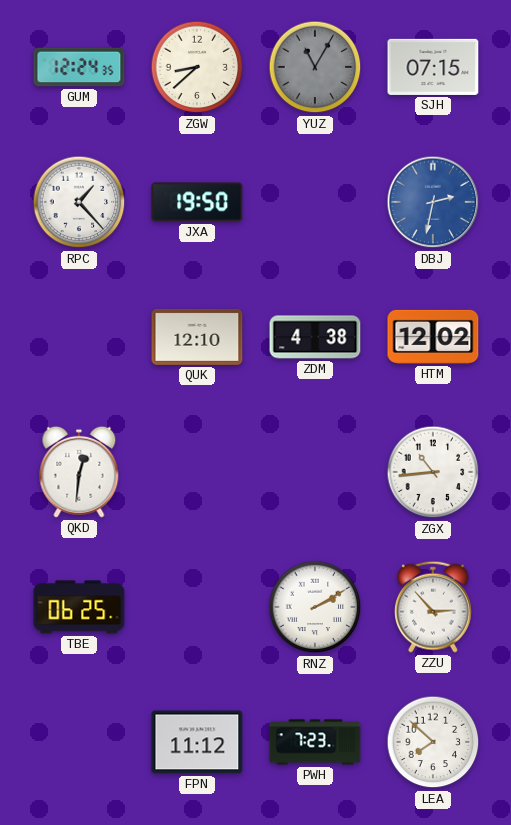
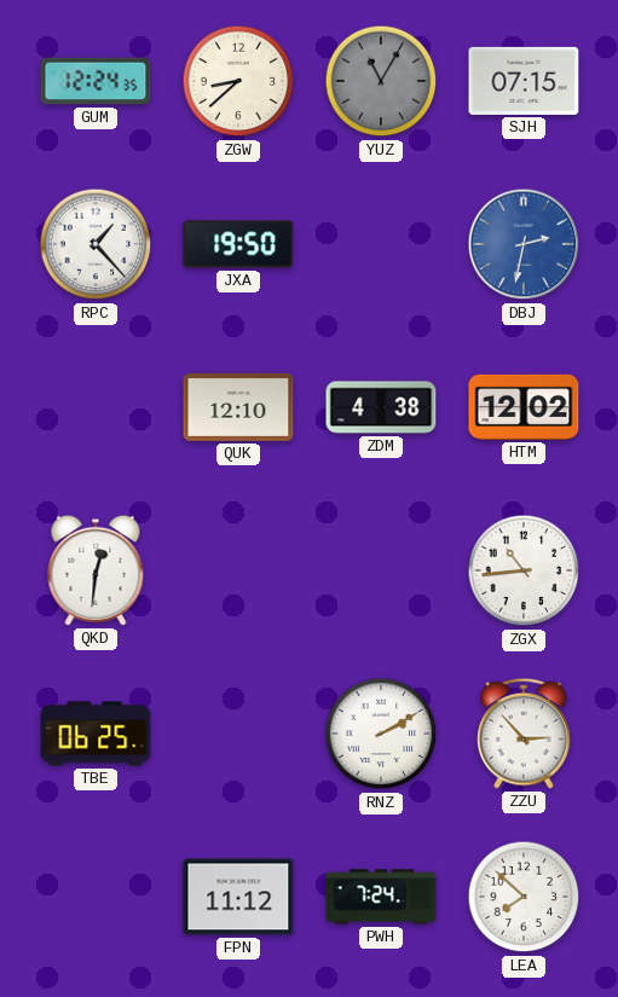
PWH: 7:23 -> 7:24 (381, 897)
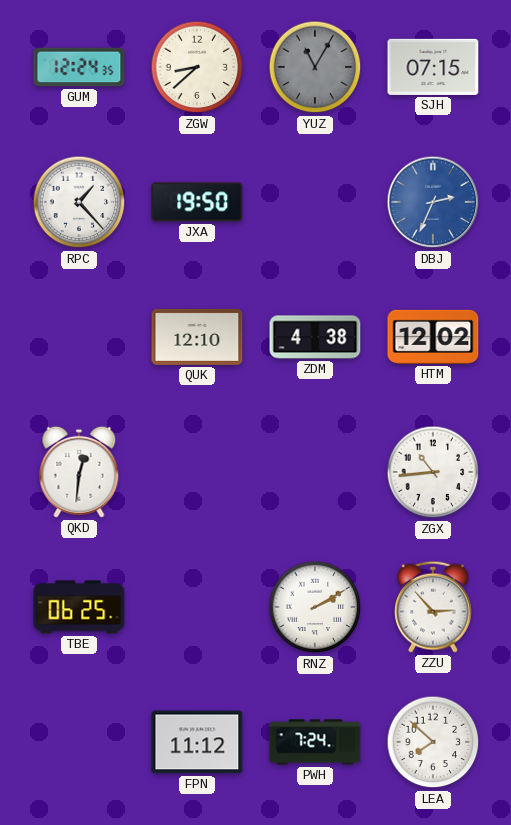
DBJ: 2:32 -> 2:34 (433, 202)
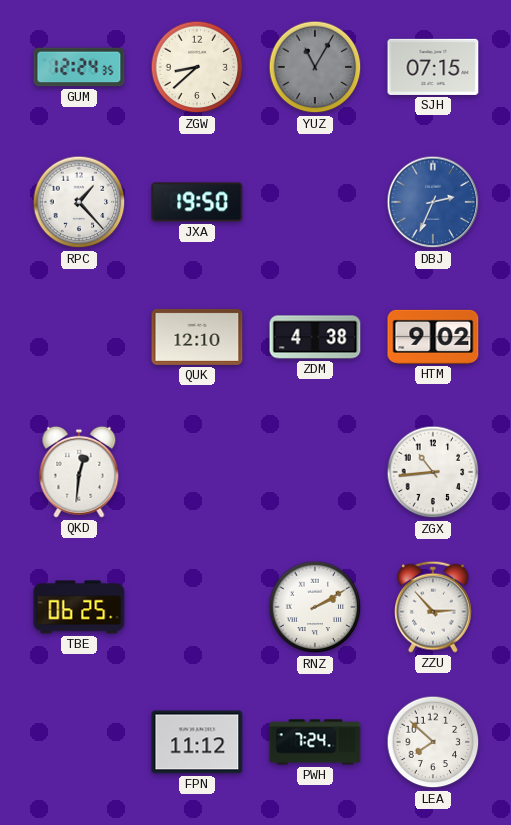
HTM: 12:02 -> 9:02 (433, 337)
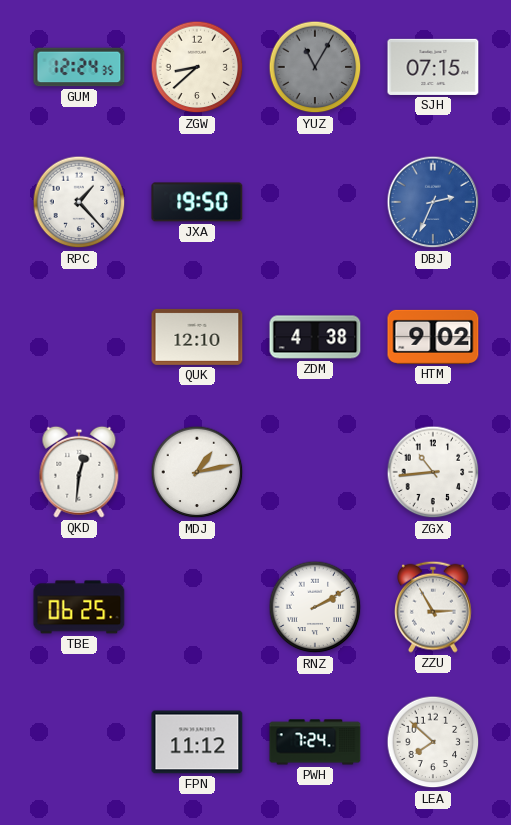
MDJ: none -> 1:13 (197, 472)
ZZU: 2:53 -> 2:55 (434, 607)
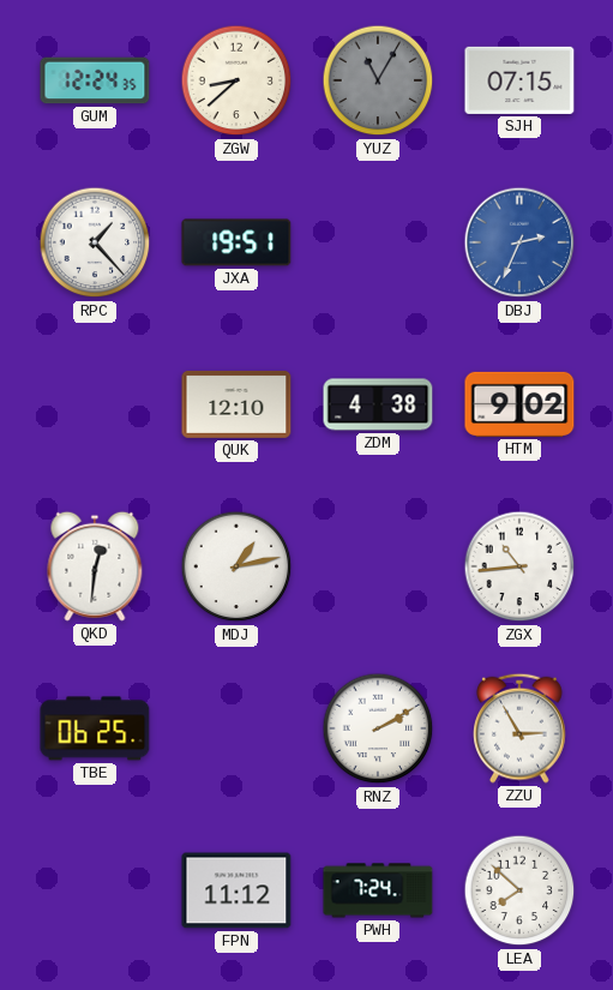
JXA: 19:50 -> 19:51 (236, 242)
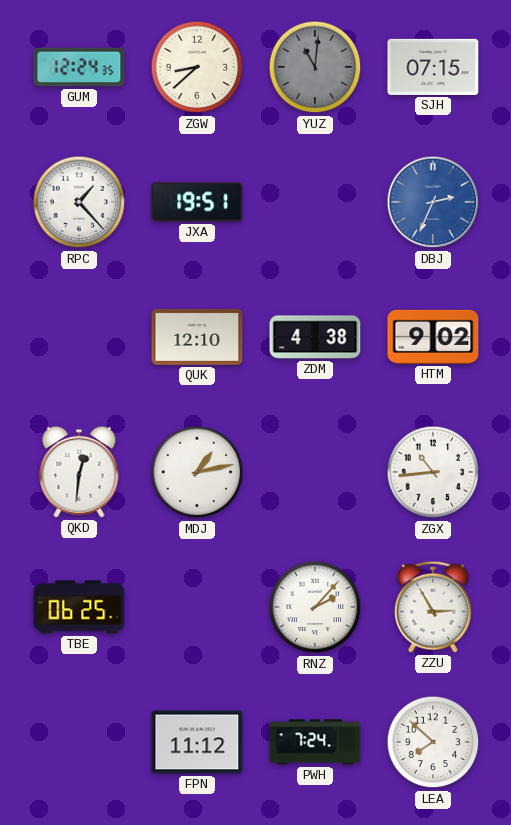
YUZ: 11:05 -> 11:01 (315, 67)
RNZ: 2:10 -> 2:07 (315, 607)
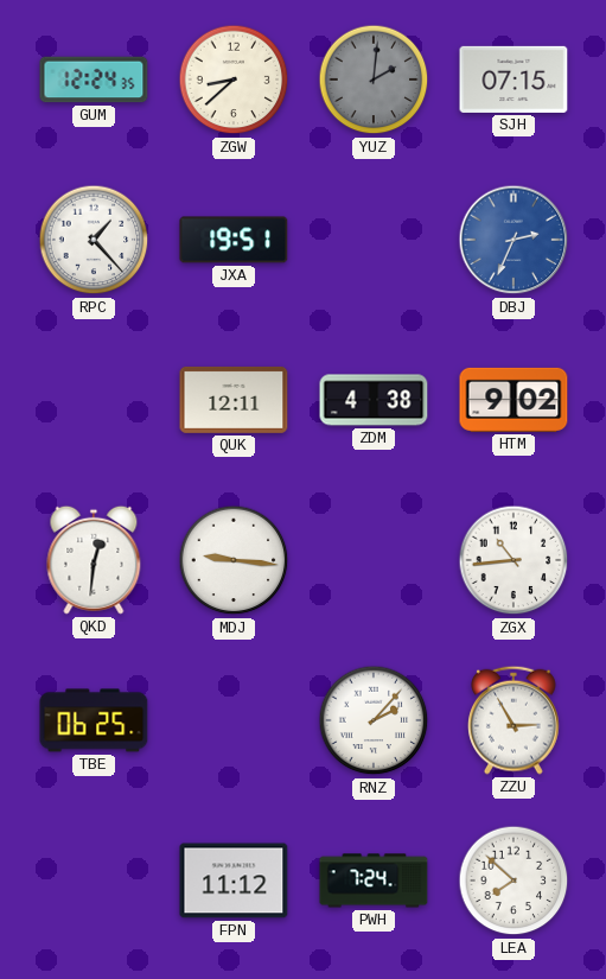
YUZ: 11:01 -> 2:01 (374, 80)
QUK: 12:10 -> 12:11 (234, 400)
MDJ: 1:13 -> 9:16 (234, 560)
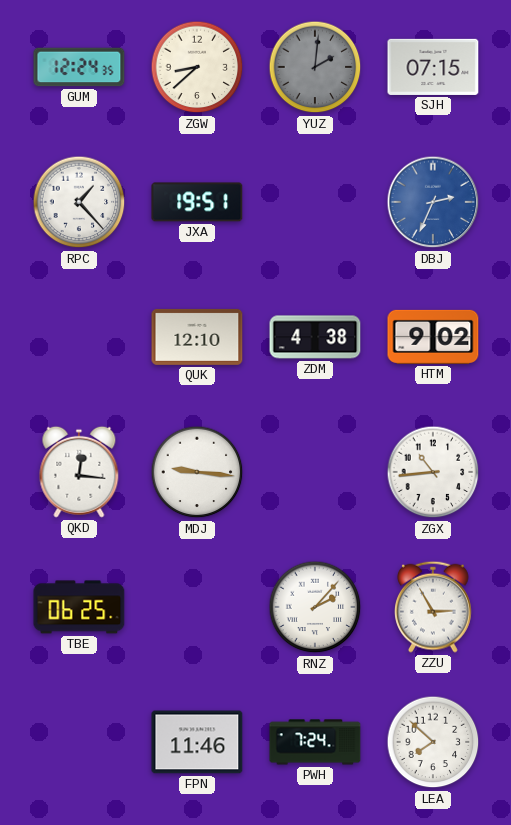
QUK: 12:11 -> 12:10 (197, 337)
QKD: 12:31 -> 12:16 (79, 472)
FPN: 11:12 -> 11:46 (197, 742)
